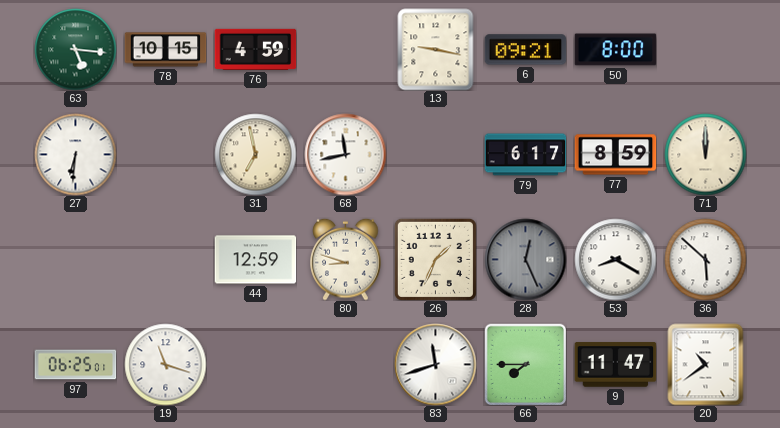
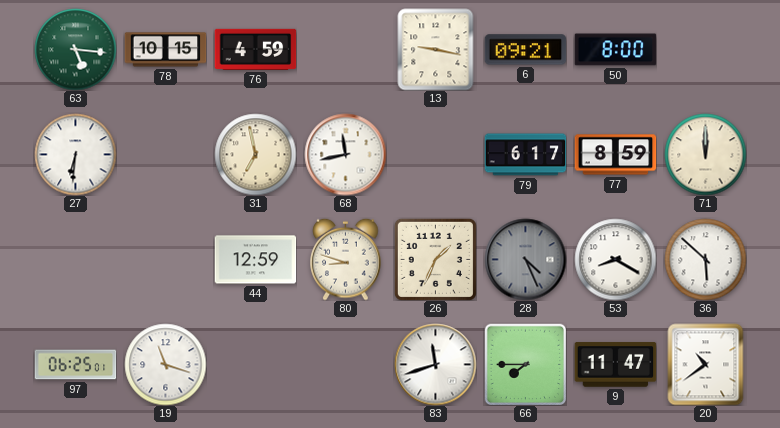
28: 12:26 -> 4:26 (525, 259)
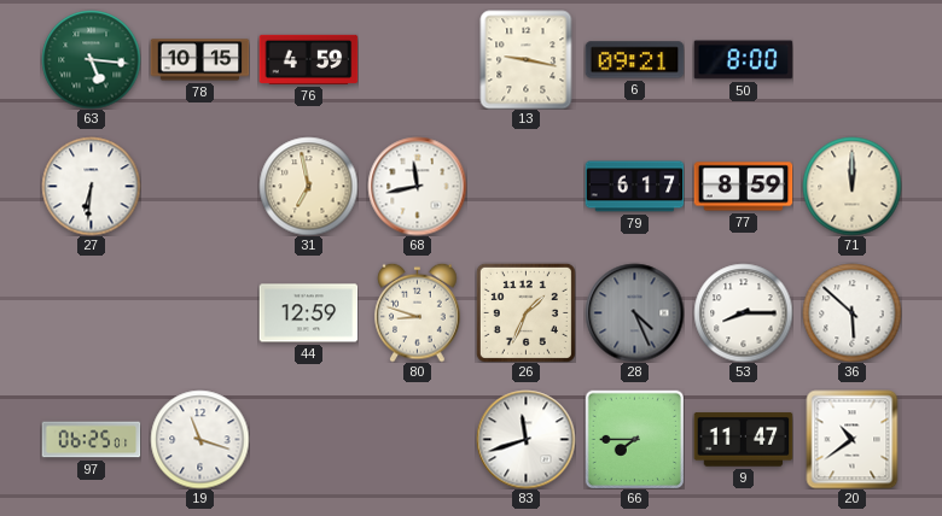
53: 8:20 -> 8:15 (743, 312)
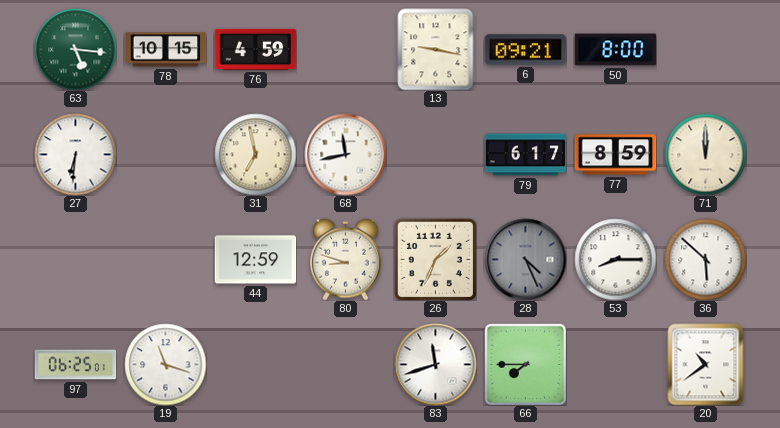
9: 11:47 -> none (743, 440)
